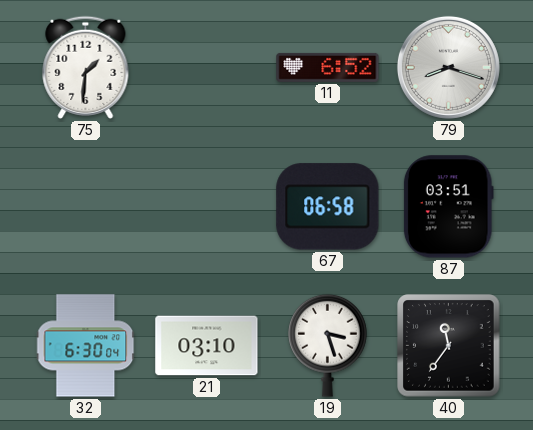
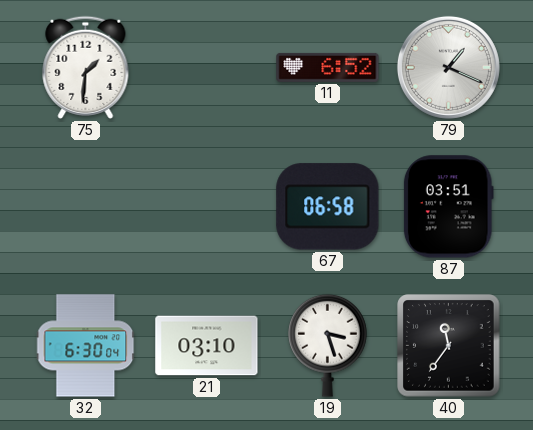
79: 8:18 -> 1:19 (448, 67)
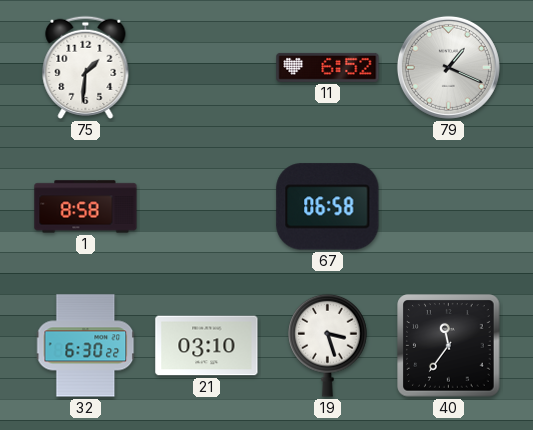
1: none -> 8:58 (86, 207)
87: 03:51 -> none (448, 207)
32: 6:30:04 -> 6:30:22 (86, 346)
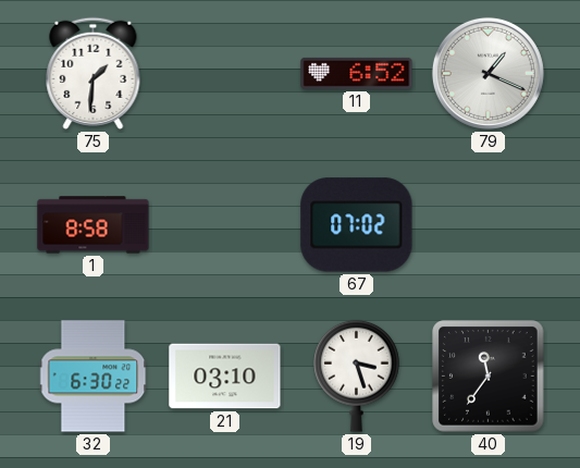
67: 06:58 -> 07:02 (357, 225)
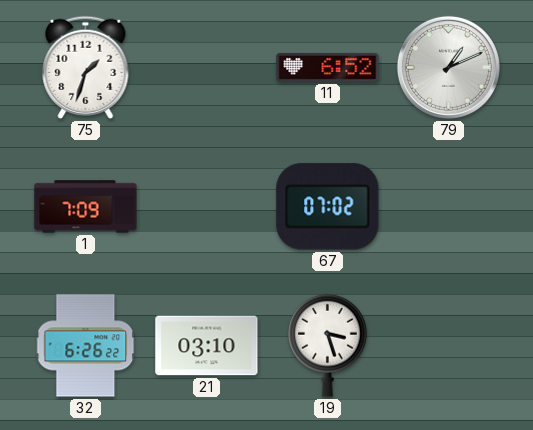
75: 1:31 -> 1:33 (86, 67)
79: 1:19 -> 1:11 (448, 67)
1: 8:58 -> 7:09 (86, 207)
32: 6:30 -> 6:26 (86, 346)
40: 11:36 -> none (489, 377)
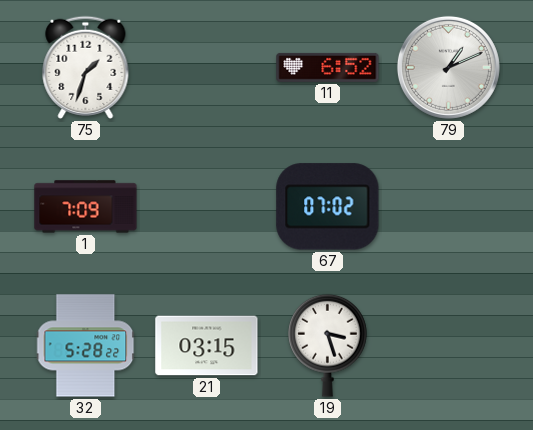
32: 6:26 -> 5:28 (86, 346)
21: 03:10 -> 03:15 (207, 346)
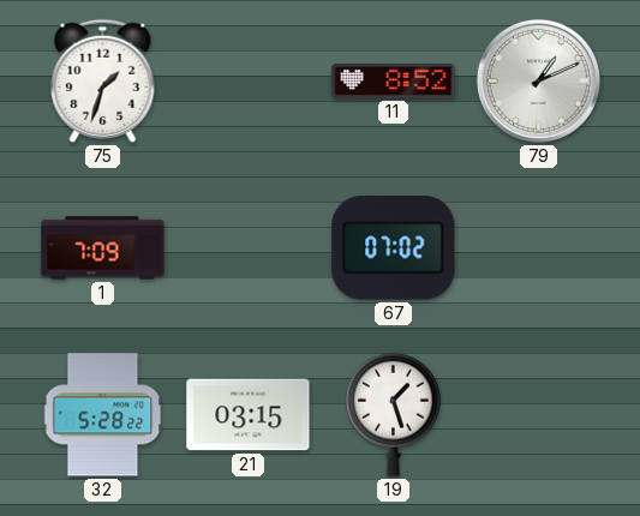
11: 6:52 -> 8:52 (394, 80)
19: 3:27 -> 1:27 (394, 414)
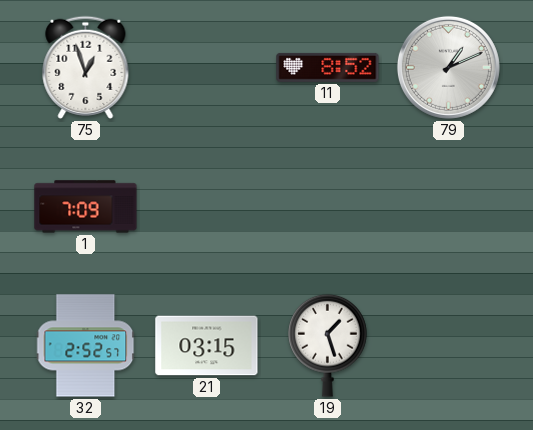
75: 1:33 -> 12:57 (86, 67)
67: 07:02 -> none (394, 248)
32: 5:28 -> 2:52 (86, 346)
